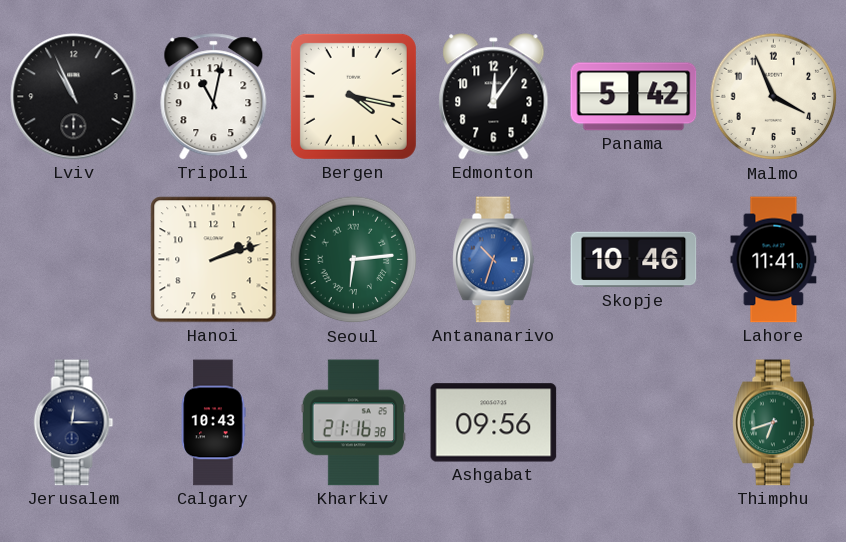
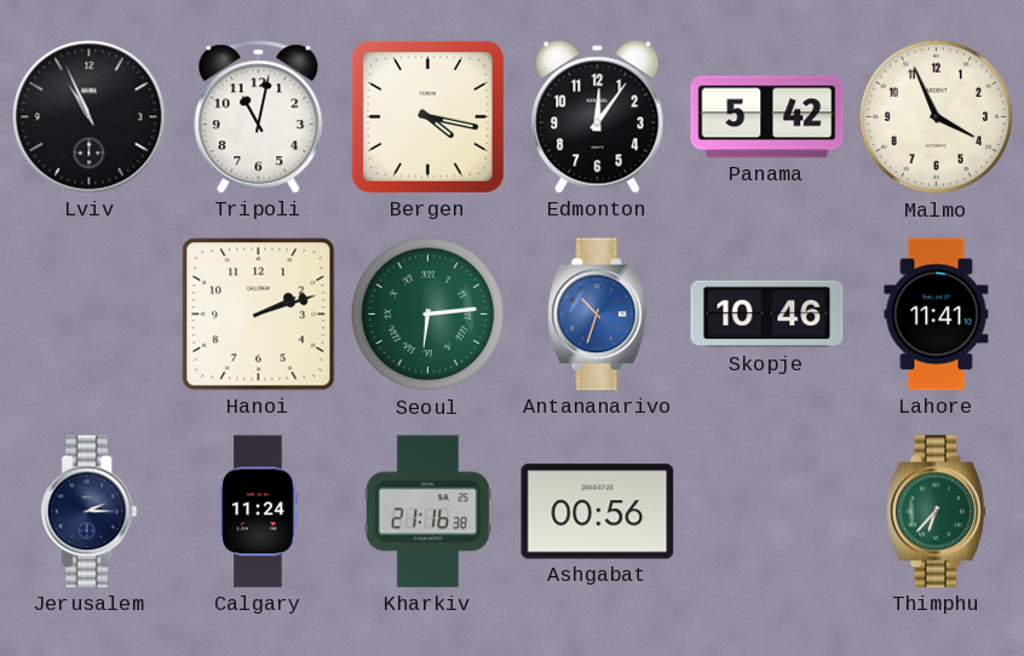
Jerusalem: 12:15 -> 2:15 (90, 512)
Calgary: 10:43 -> 11:24 (258, 512)
Ashgabat: 09:56 -> 00:56 (598, 512)
Thimphu: 6:42 -> 6:37 (937, 512)
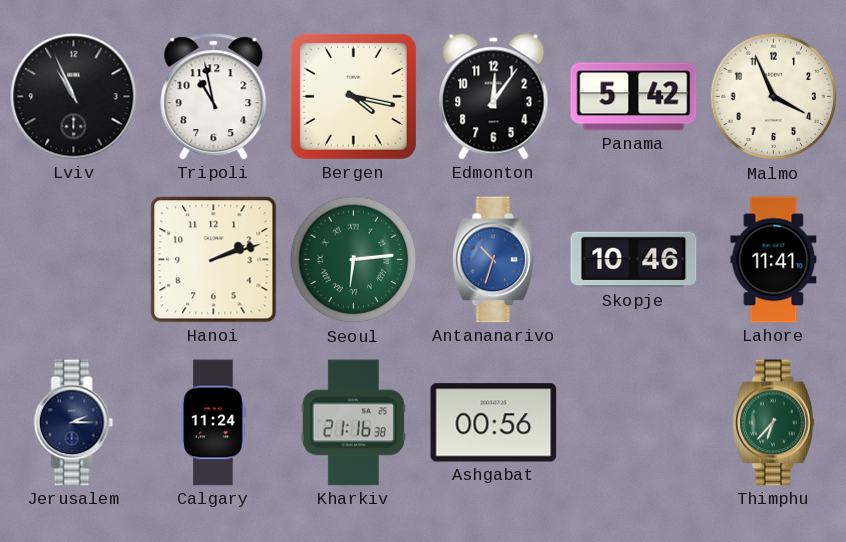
Tripoli: 11:02 -> 10:58 (214, 97)
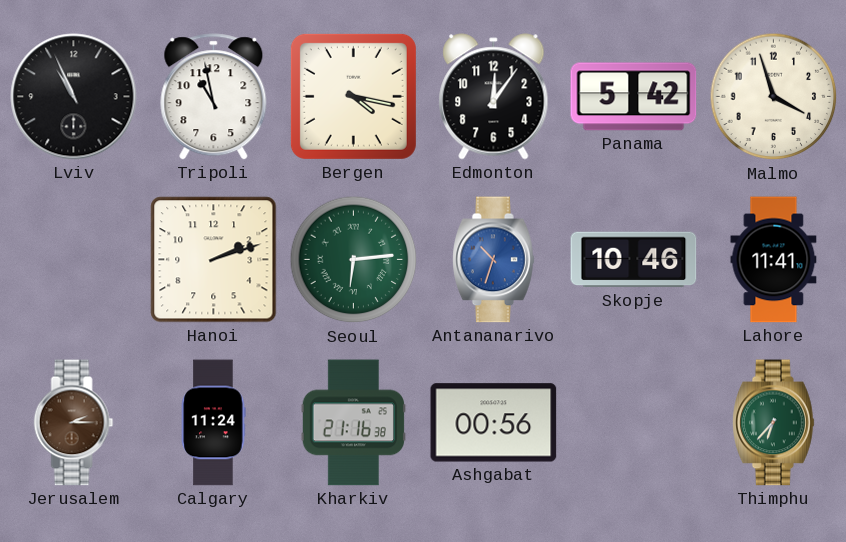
Malmo: 3:56 -> 3:57 (774, 97)
Jerusalem dial: navy -> brown (74, 423)
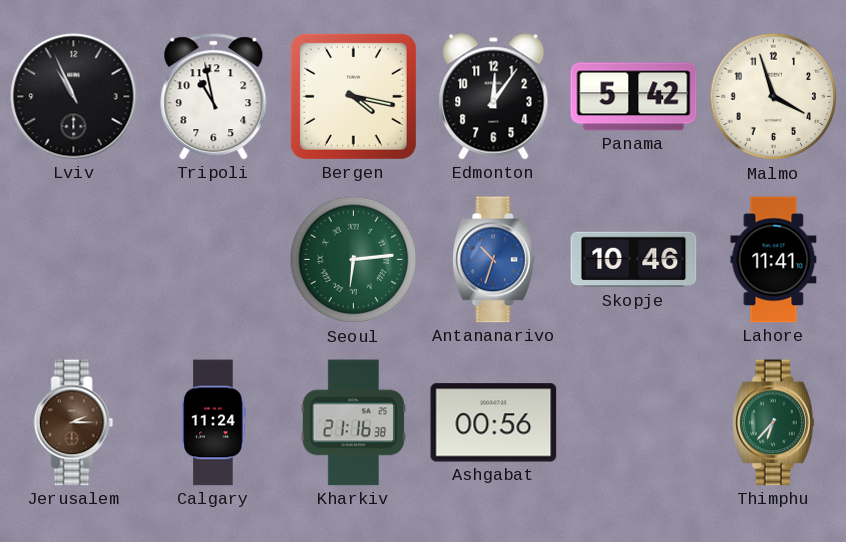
Hanoi: 2:12 -> none (214, 260)
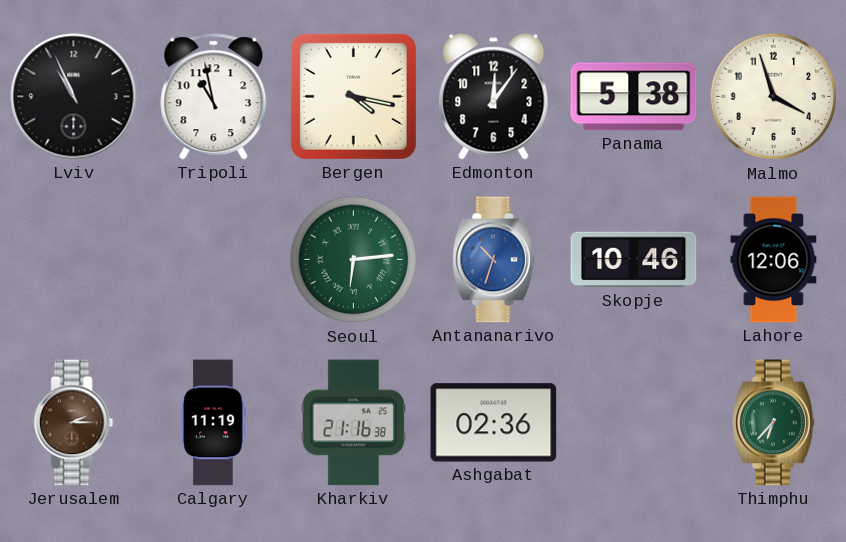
Panama: 5:42 -> 5:38 (634, 97)
Lahore: 11:41 -> 12:06 (774, 260)
Calgary: 11:24 -> 11:19 (213, 423)
Ashgabat: 00:56 -> 02:36 (494, 423)
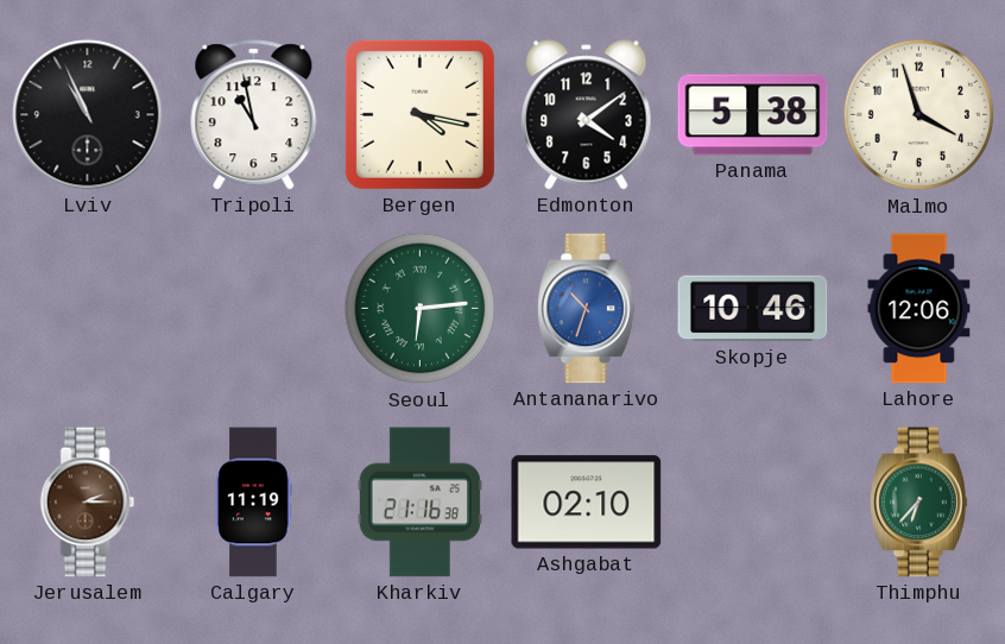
Edmonton: 12:06 -> 4:09 (587, 115)
Ashgabat: 02:36 -> 02:10 (587, 503)
